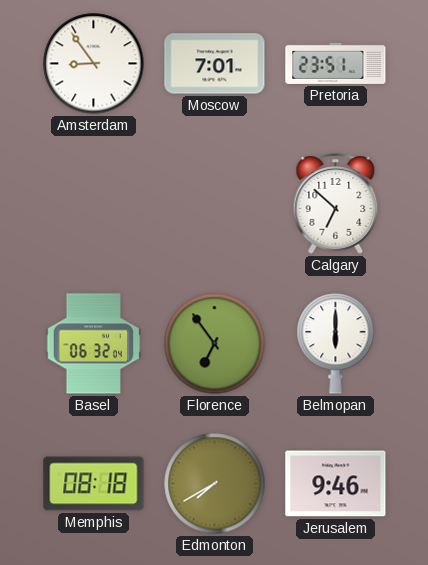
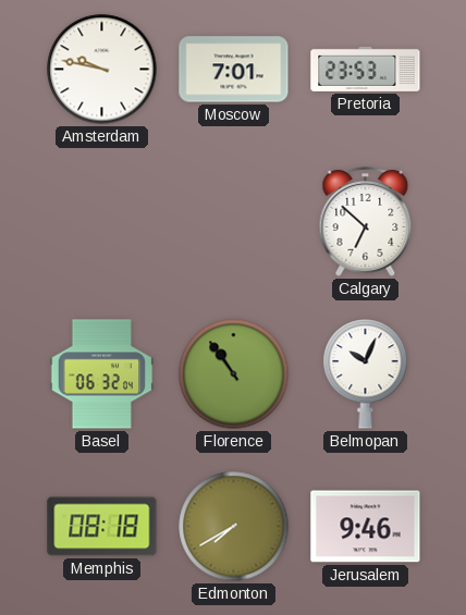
Amsterdam: 8:54 -> 9:47 (102, 70)
Pretoria: 23:51 -> 23:53 (366, 69)
Florence: 6:54 -> 10:54 (234, 374)
Belmopan: 6:00 -> 10:04 (366, 374)
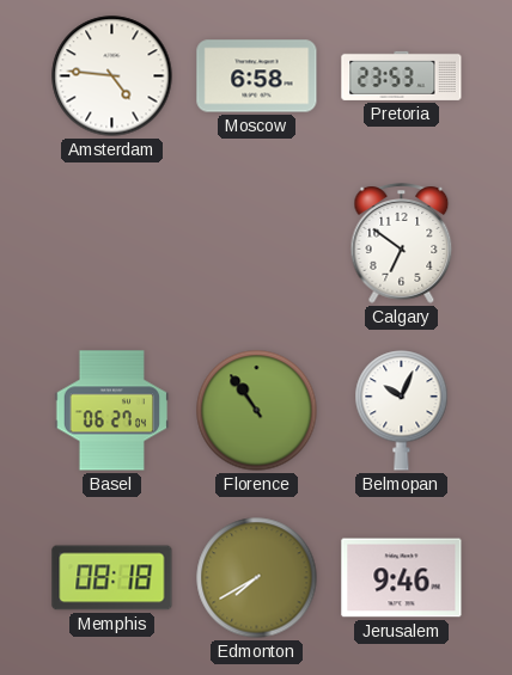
Amsterdam: 9:47 -> 4:46 (112, 76)
Moscow: 7:01 -> 6:58 (257, 76)
Calgary: 6:52 -> 6:51 (402, 244)
Basel: 06:32 -> 06:27 (112, 411)
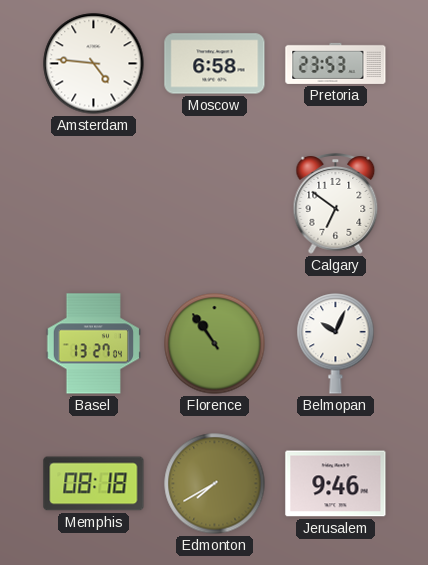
Basel: 06:27 -> 13:27 (94, 344)
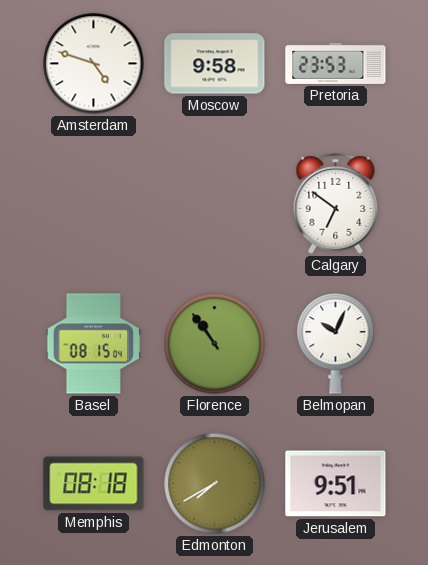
Amsterdam: 4:46 -> 4:48 (94, 64)
Moscow: 6:58 -> 9:58 (215, 64)
Basel: 13:27 -> 08:15 (94, 344)
Jerusalem: 9:46 -> 9:51 (336, 484)
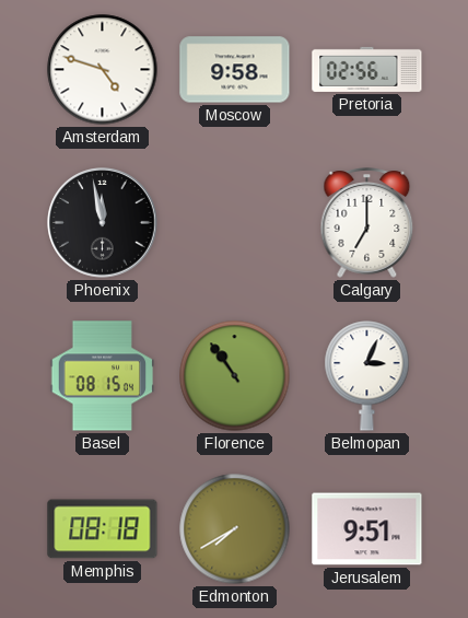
Pretoria: 23:53 -> 02:56 (367, 69)
Phoenix: none -> 11:58 (103, 223)
Calgary: 6:51 -> 7:00 (367, 223)
Belmopan: 10:04 -> 3:04 (367, 376)
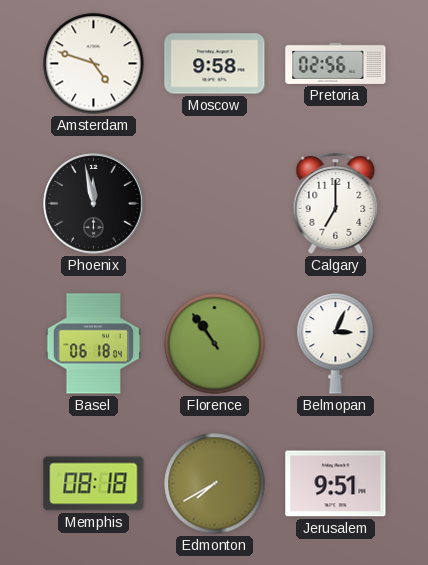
Basel: 08:15 -> 06:18 (94, 344)
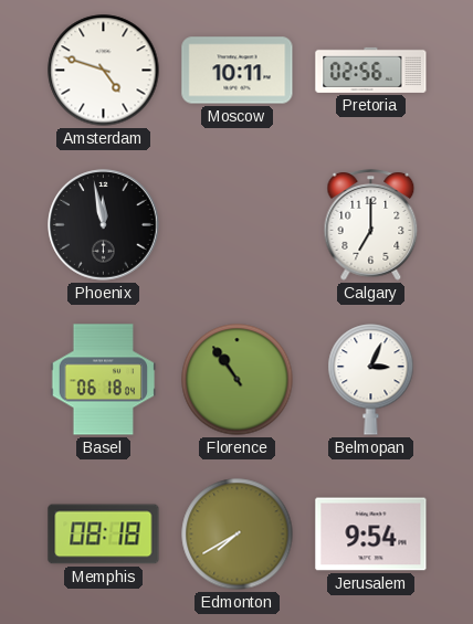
Moscow: 9:58 -> 10:11 (238, 71)
Jerusalem: 9:51 -> 9:54 (371, 535)
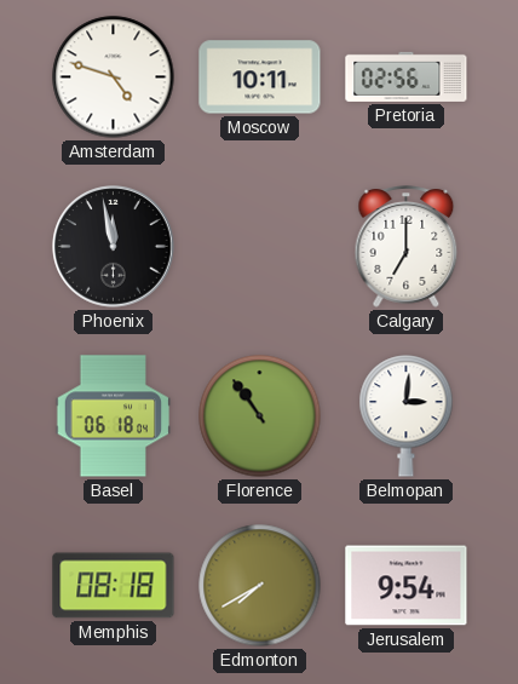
Belmopan: 3:04 -> 3:01 (407, 416)
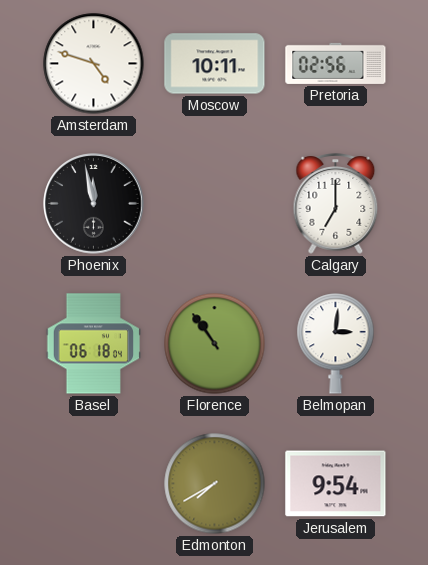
Memphis: 08:18 -> none (114, 586)
